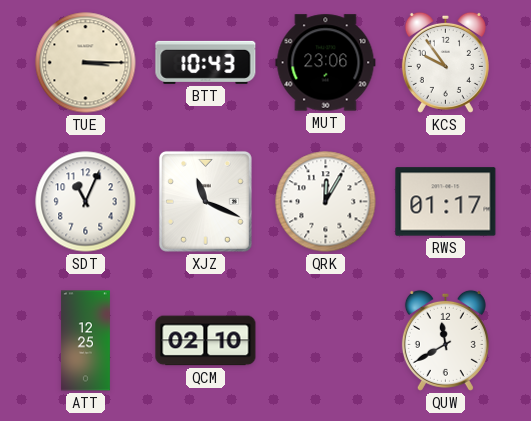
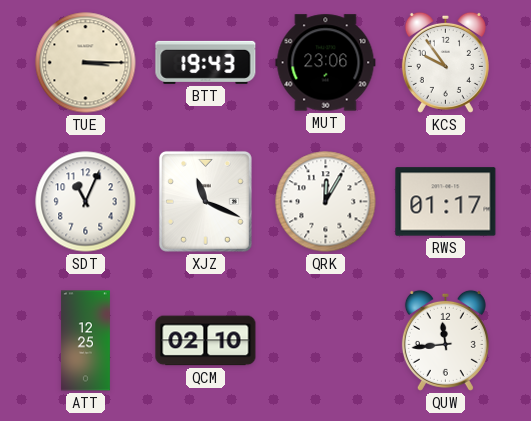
BTT: 10:43 -> 19:43 (206, 62)
QUW: 11:40 -> 11:44 (445, 340)
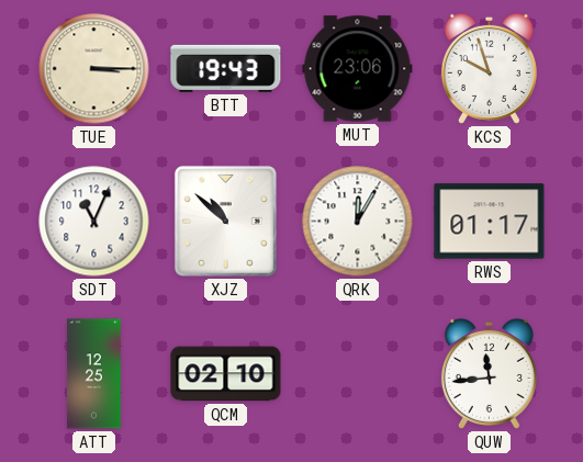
KCS: 9:54 -> 9:57 (489, 68)
XJZ: 11:19 -> 10:52 (225, 221)
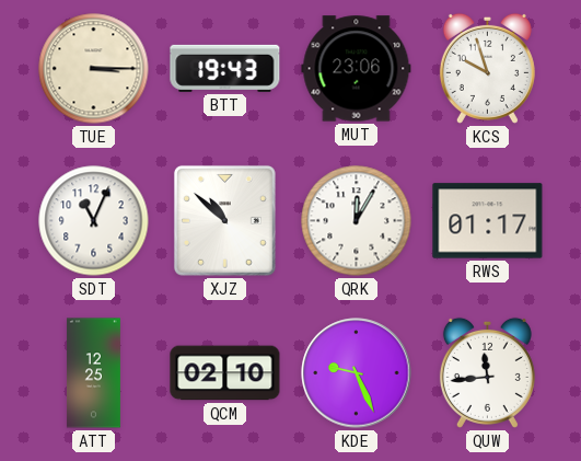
KDE: none -> 9:26 (357, 373)
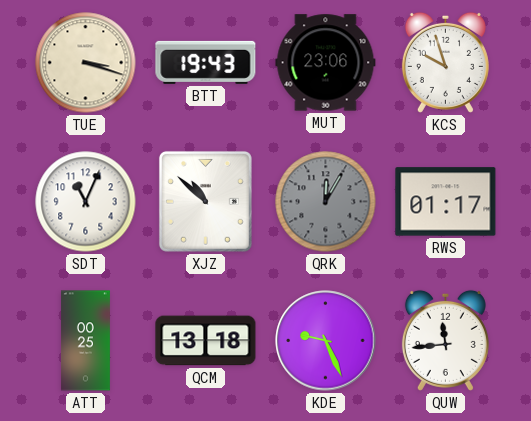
TUE: 3:15 -> 3:18 (86, 63)
QRK dial: white -> grey (326, 202)
ATT: 12:25 -> 00:25 (85, 341)
QCM: 02:10 -> 13:18 (206, 341)
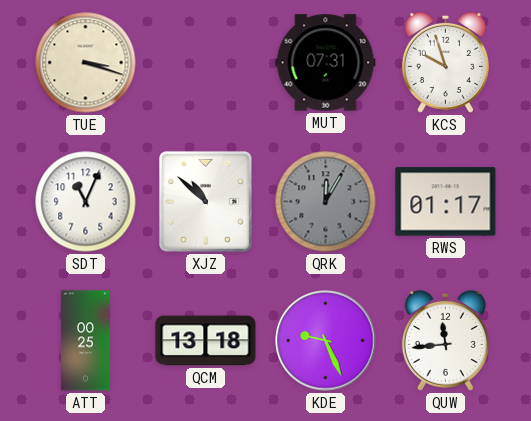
BTT: 19:43 -> none (206, 62)
MUT: 23:06 -> 07:31 (326, 63)
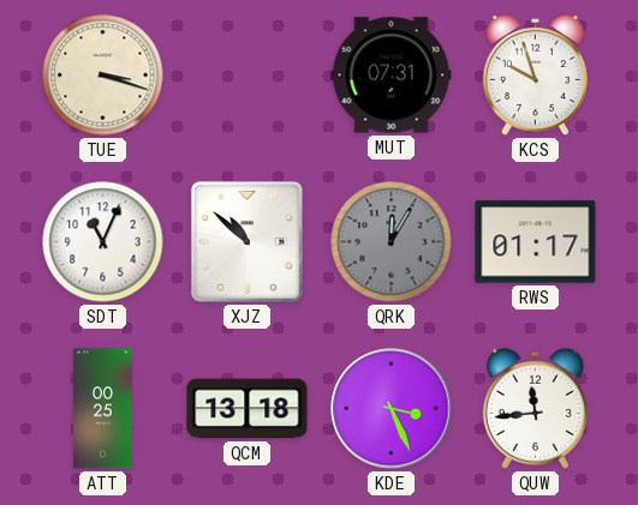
KDE: 9:26 -> 3:26 (392, 409)
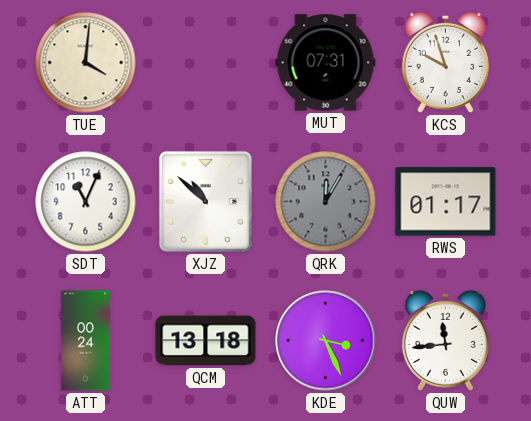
TUE: 3:18 -> 4:01 (86, 63)
ATT: 00:25 -> 00:24 (85, 341)
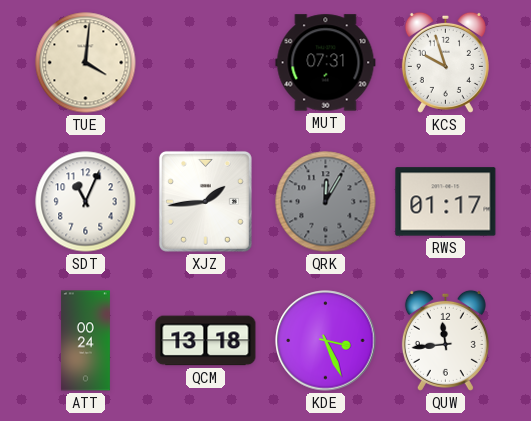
XJZ: 10:52 -> 1:44 (205, 201)
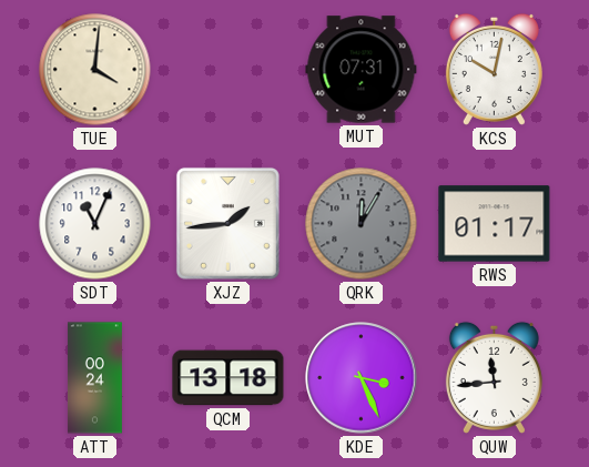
KCS: 9:57 -> 10:02 (494, 69)
